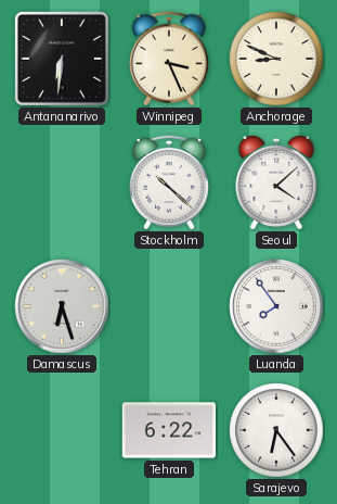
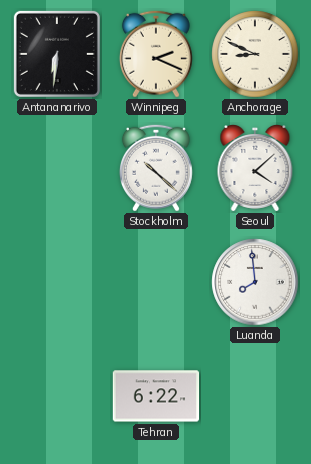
Winnipeg: 3:26 -> 2:19 (156, 54)
Damascus: 6:27 -> none (62, 306)
Luanda: 7:54 -> 7:59 (255, 282)
Sarajevo: 6:24 -> none (276, 430)
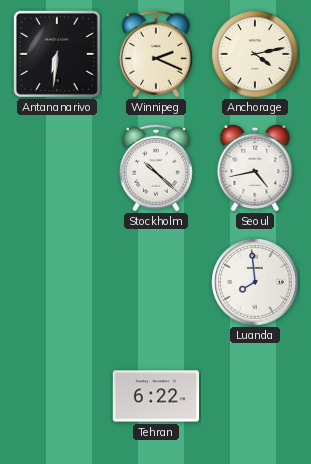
Anchorage: 8:49 -> 4:13 (255, 54)
Seoul: 4:08 -> 4:43 (255, 169)
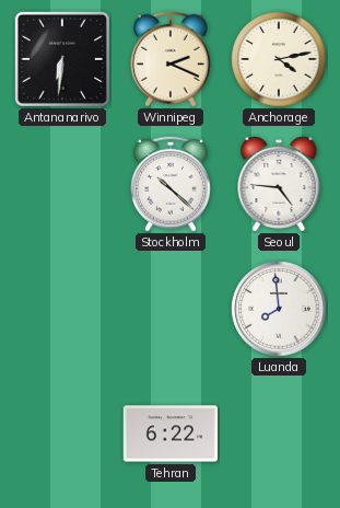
Seoul: 4:43 -> 4:46 (279, 185)
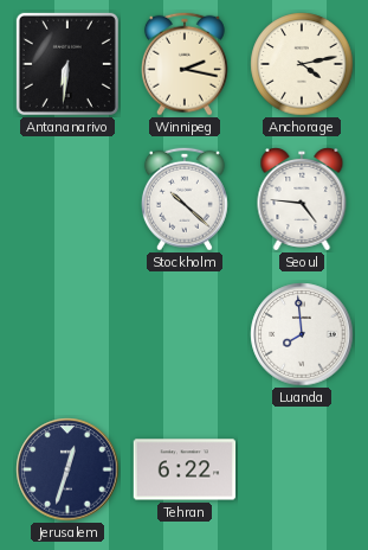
Winnipeg: 2:19 -> 2:17 (185, 64)
Jerusalem: none -> 12:33 (67, 469)
